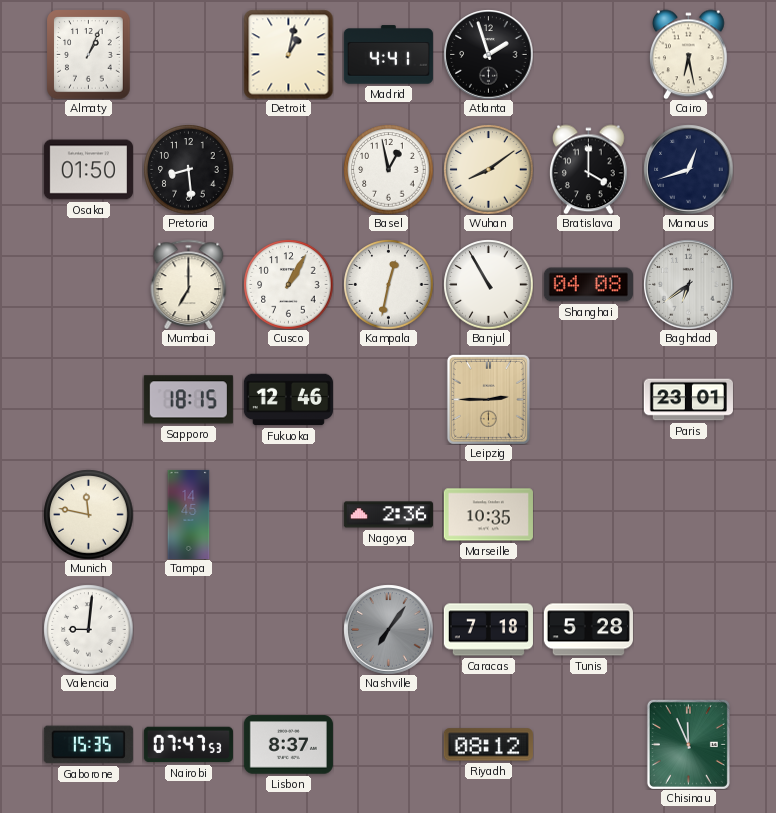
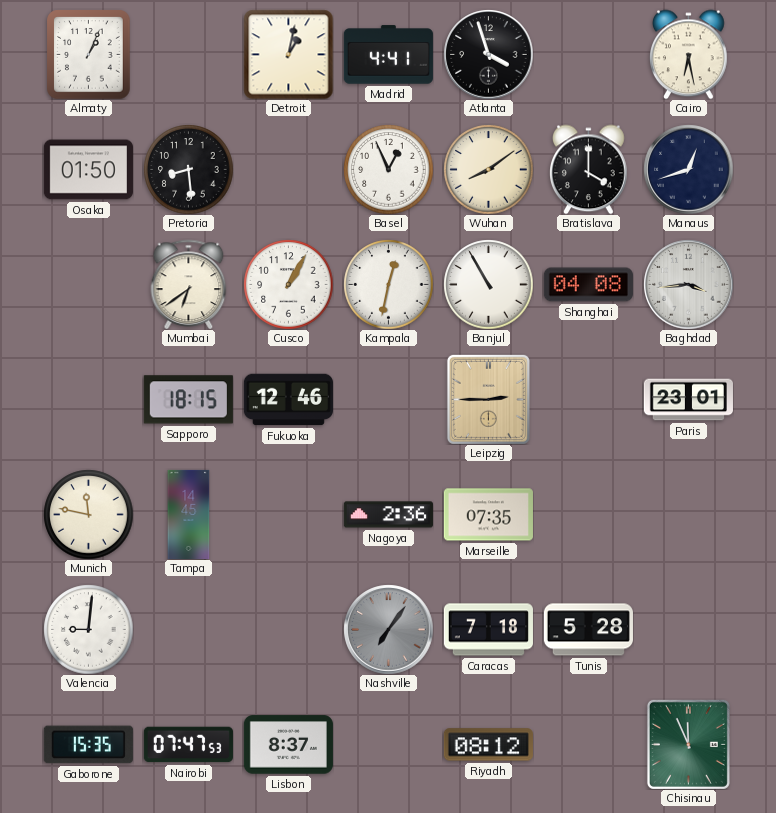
Atlanta: 1:57 -> 3:57 (488, 54)
Basel: 12:58 -> 12:56 (388, 169)
Mumbai: 7:00 -> 6:39 (189, 284)
Baghdad: 6:39 -> 3:44 (688, 284)
Marseille: 10:35 -> 07:35 (488, 515)
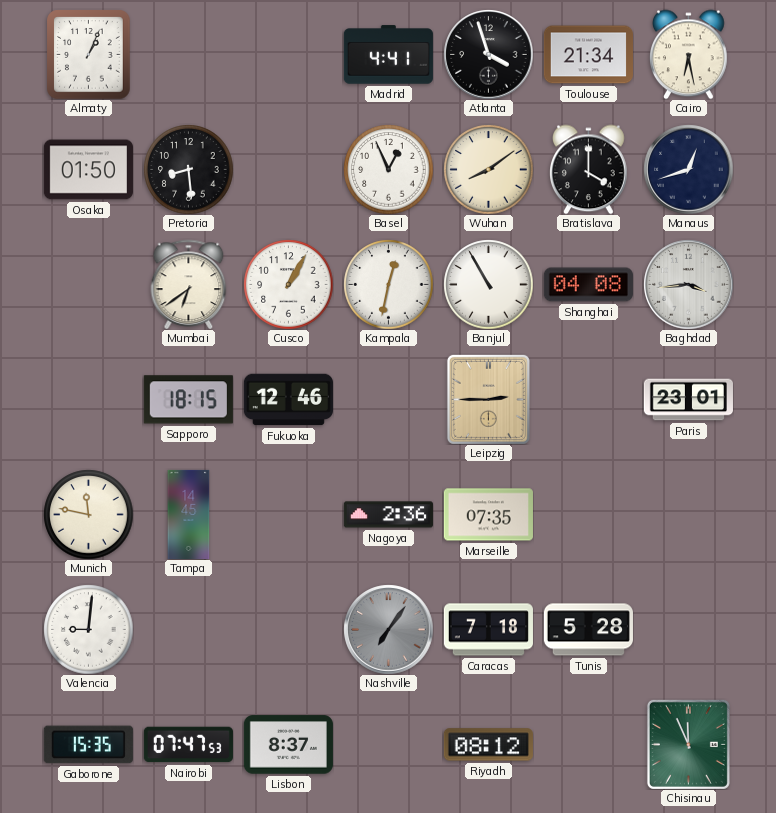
Detroit: 1:02 -> none (288, 54)
Toulouse: none -> 21:34 (588, 55)
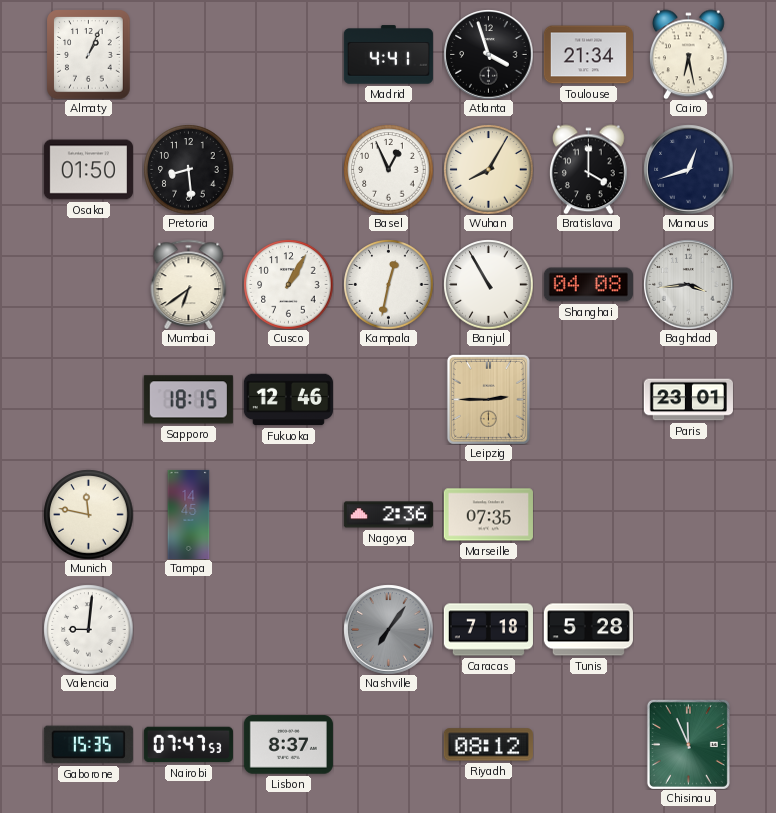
Wuhan: 8:09 -> 8:05 (488, 169)
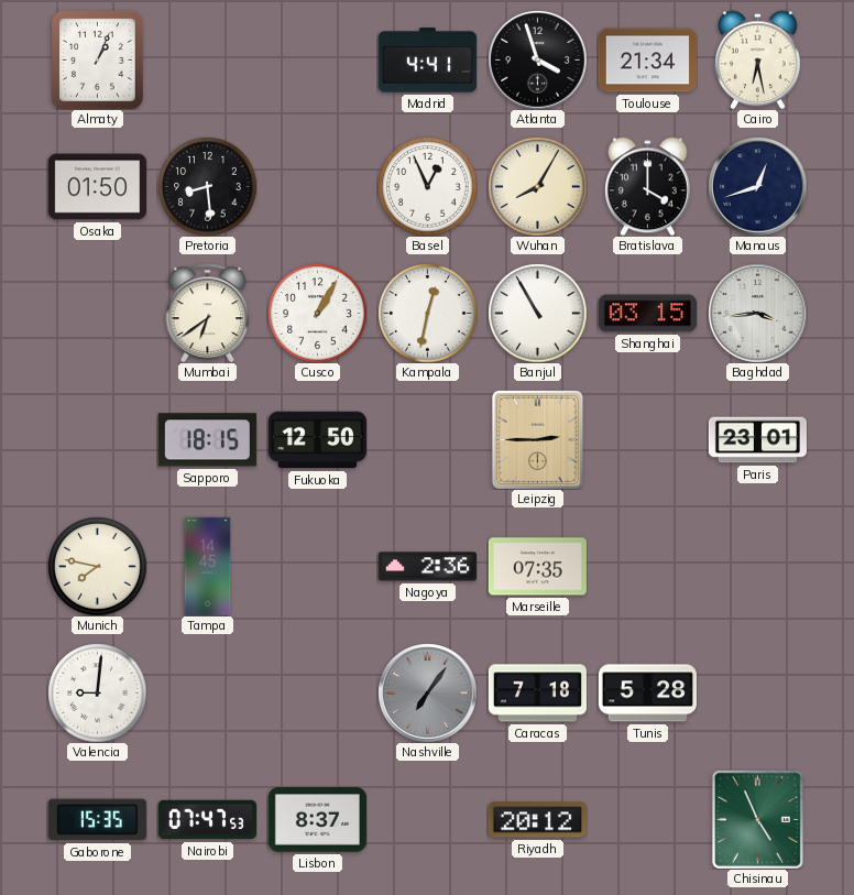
Shanghai: 04:08 -> 03:15 (647, 314)
Fukuoka: 12:46 -> 12:50 (317, 440)
Munich: 11:47 -> 7:47 (97, 566)
Riyadh: 08:12 -> 20:12 (537, 820)
Chisinau: 11:56 -> 4:56 (757, 819)
